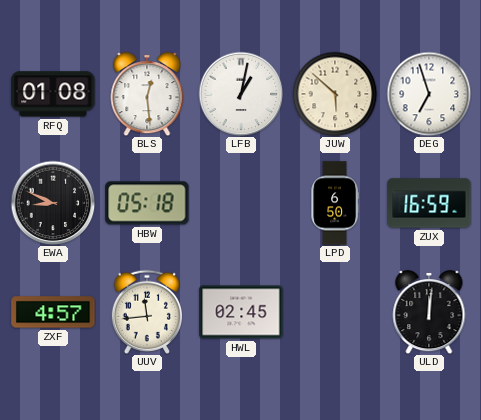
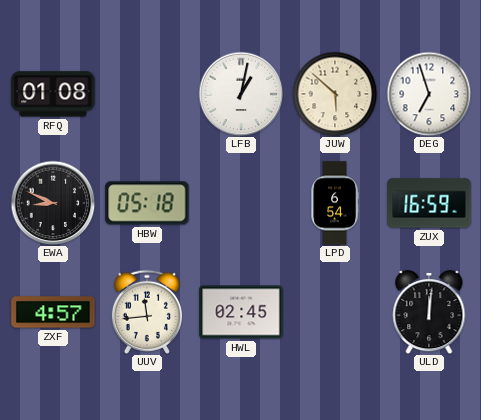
BLS: 12:29 -> none (147, 95)
LPD: 6:50 -> 6:54 (335, 203)
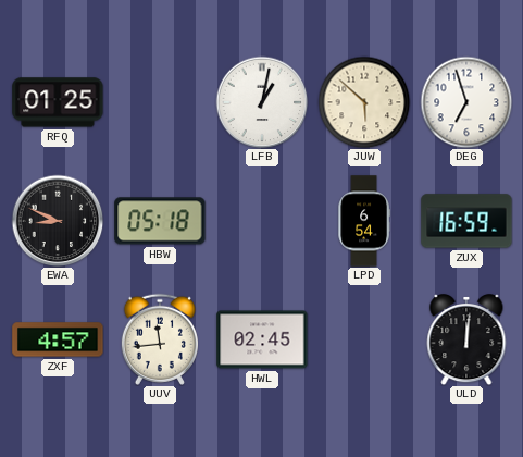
RFQ: 01:08 -> 01:25 (58, 102)
